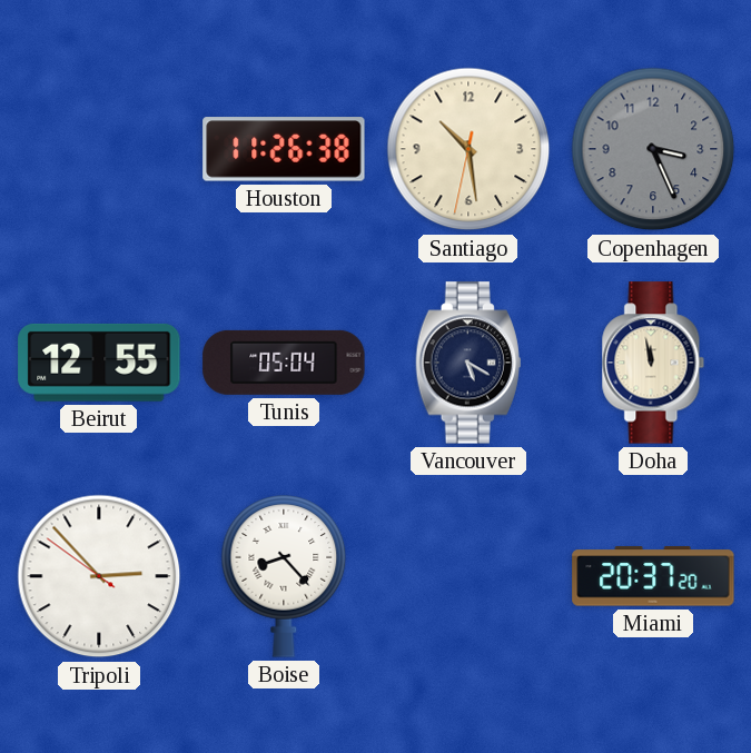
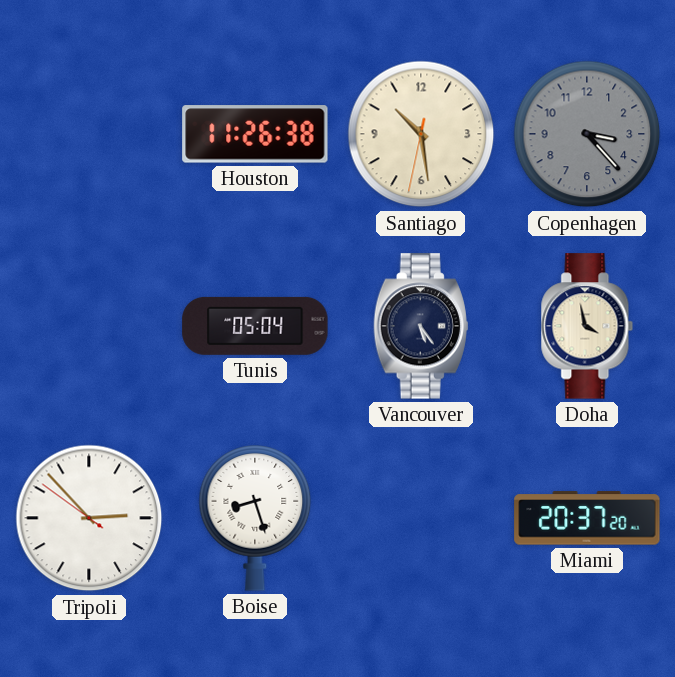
Copenhagen: 3:26 -> 3:23 (587, 134)
Beirut: 12:55 -> none (99, 363)
Vancouver: 5:20 -> 5:24 (421, 326)
Doha: 11:58 -> 3:58 (587, 326)
Boise: 8:23 -> 8:27 (255, 518)
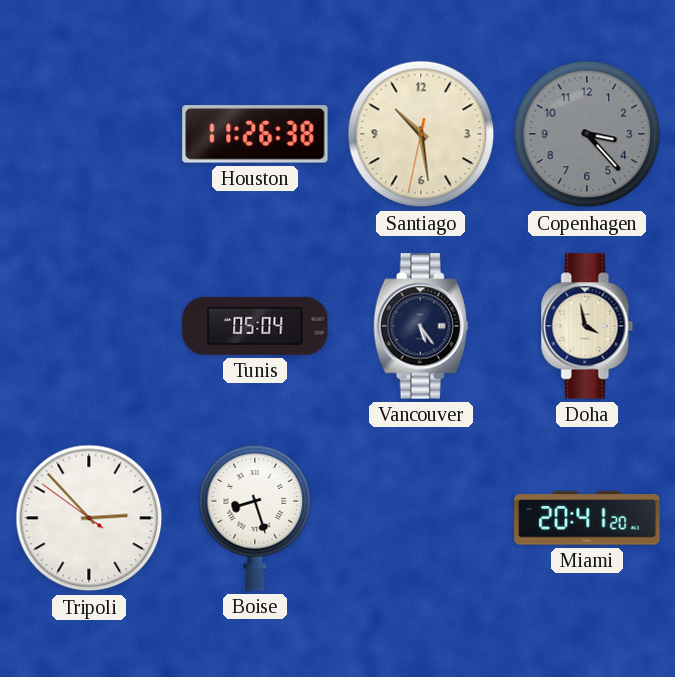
Miami: 20:37 -> 20:41 (587, 518)
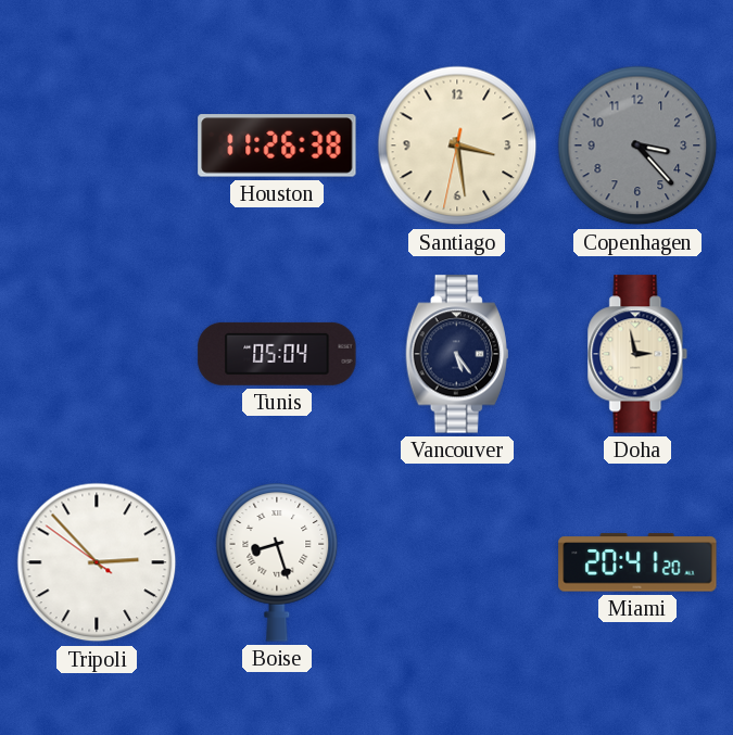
Santiago: 10:28 -> 3:28 (457, 145)
Doha: 3:58 -> 2:58 (637, 354)
